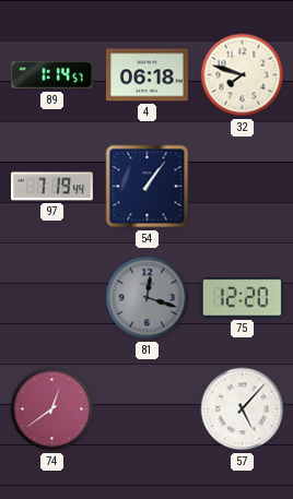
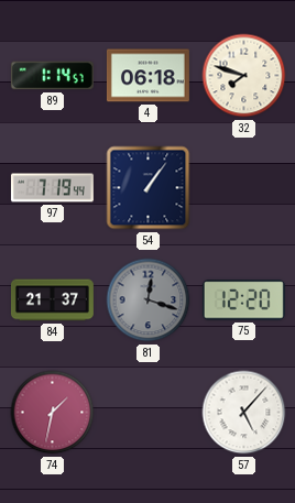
84: none -> 21:37 (52, 300)
74: 12:39 -> 1:32 (53, 413)
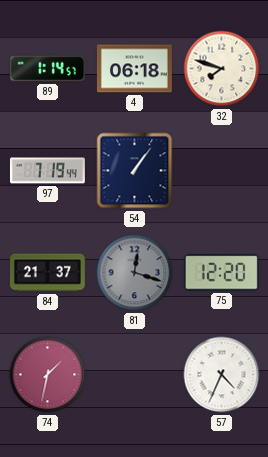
57: 5:07 -> 4:34 (222, 375)
